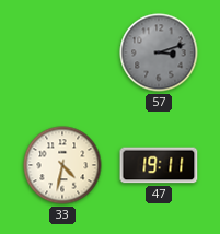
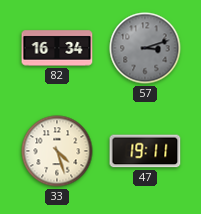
82: none -> 16:34 (57, 48)
33: 4:32 -> 4:27 (57, 151)
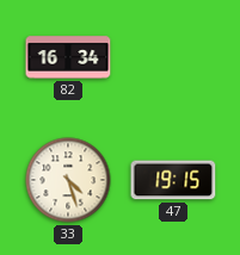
57: 3:12 -> none (145, 48)
47: 19:11 -> 19:15 (173, 180)
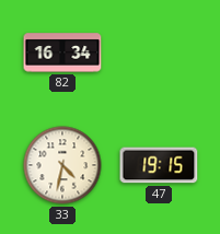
33: 4:27 -> 4:32 (62, 165)
